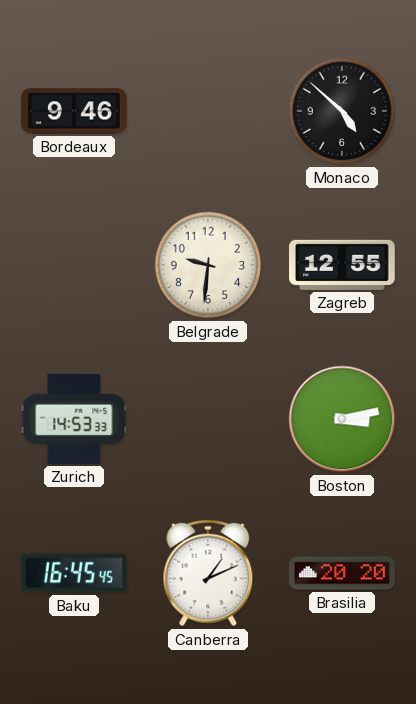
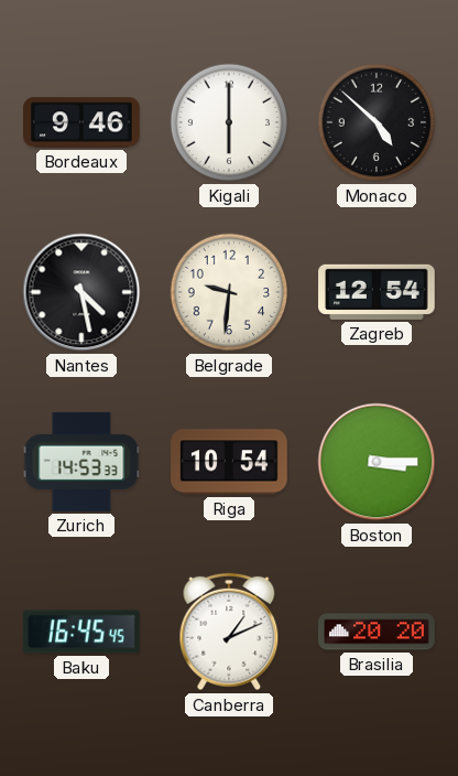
Kigali: none -> 6:00 (229, 122)
Nantes: none -> 4:28 (81, 292)
Zagreb: 12:55 -> 12:54 (378, 292)
Riga: none -> 10:54 (230, 462)
Boston: 3:13 -> 3:15 (377, 462)
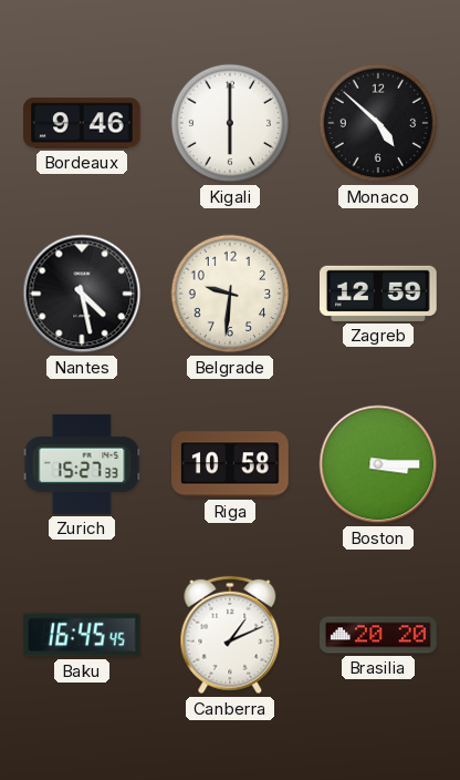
Zagreb: 12:54 -> 12:59 (379, 294)
Zurich: 14:53 -> 15:27 (82, 464)
Riga: 10:54 -> 10:58 (231, 464)
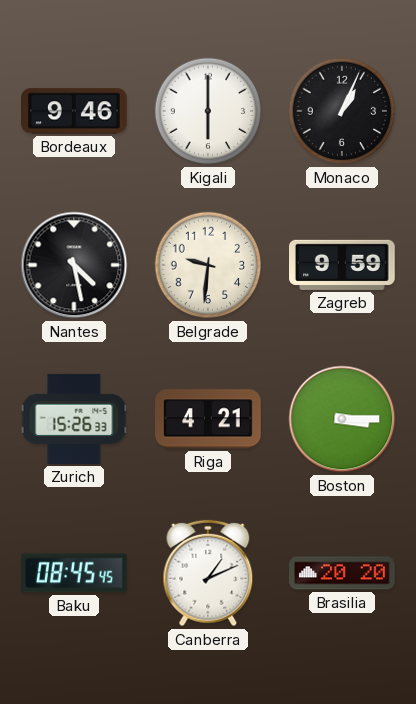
Monaco: 4:52 -> 1:04 (342, 111)
Zagreb: 12:59 -> 9:59 (343, 265)
Zurich: 15:27 -> 15:26 (74, 419)
Riga: 10:58 -> 4:21 (209, 419)
Baku: 16:45 -> 08:45 (74, 573)
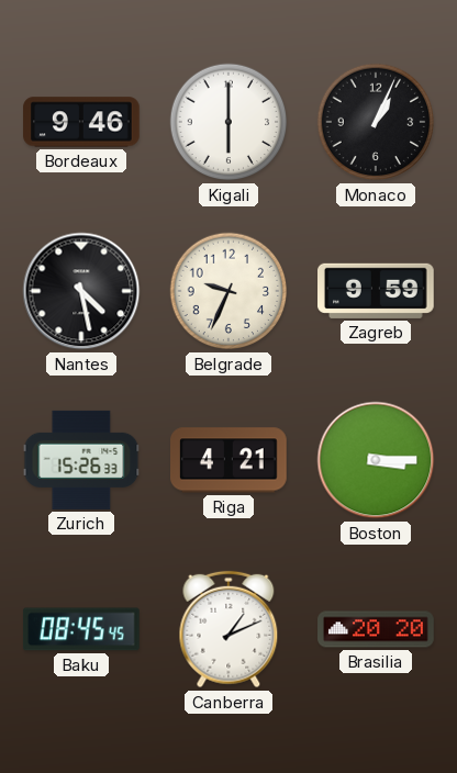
Belgrade: 9:31 -> 9:34 (228, 291)
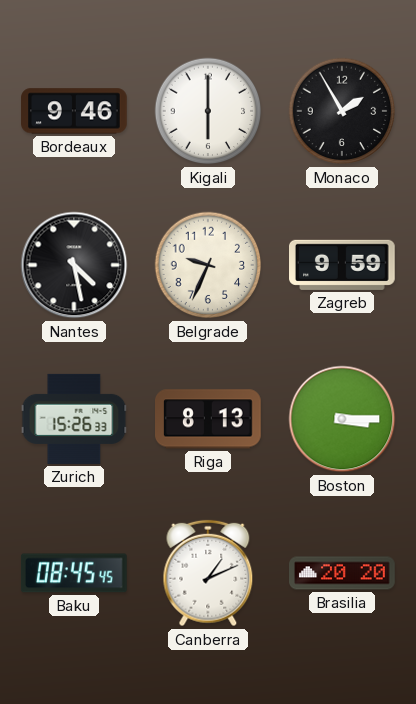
Monaco: 1:04 -> 1:55 (342, 111)
Riga: 4:21 -> 8:13 (209, 419)
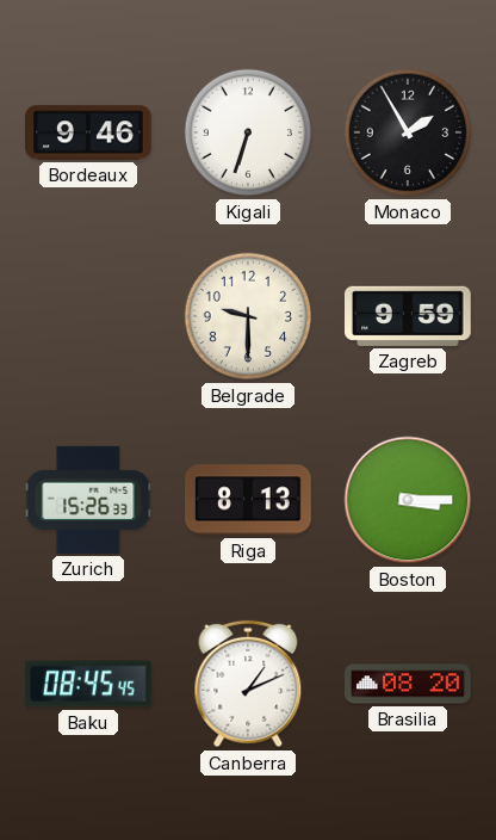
Kigali: 6:00 -> 6:33 (248, 132)
Nantes: 4:28 -> none (74, 265)
Belgrade: 9:34 -> 9:30 (248, 316)
Brasilia: 20:20 -> 08:20 (408, 684)
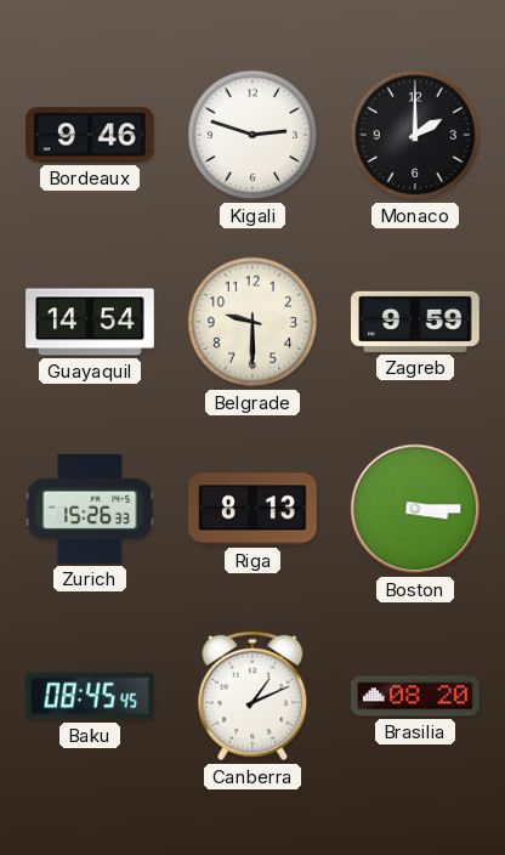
Kigali: 6:33 -> 2:48 (252, 135)
Monaco: 1:55 -> 2:00 (415, 135)
Guayaquil: none -> 14:54 (90, 322)
